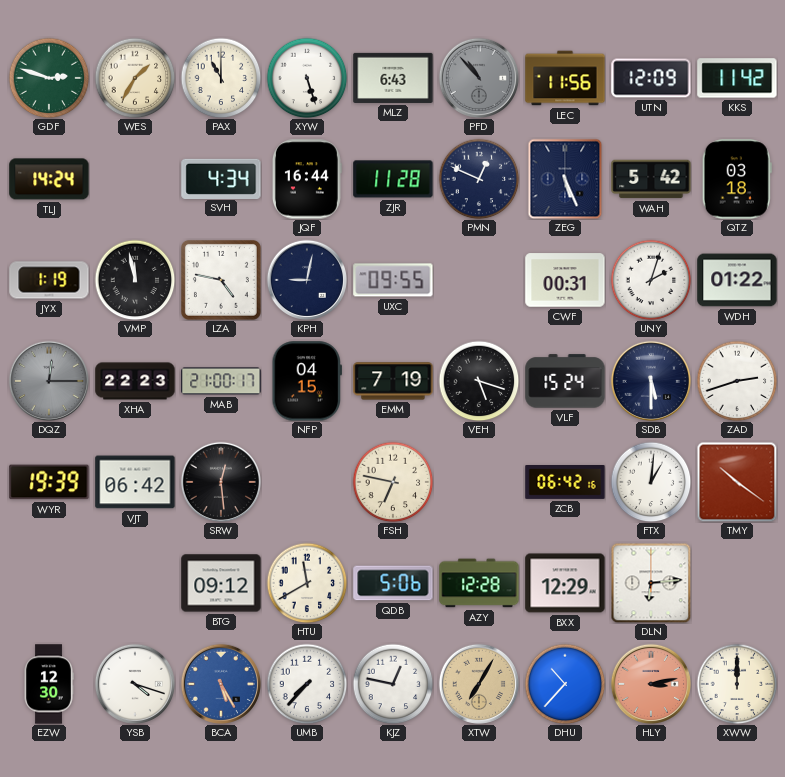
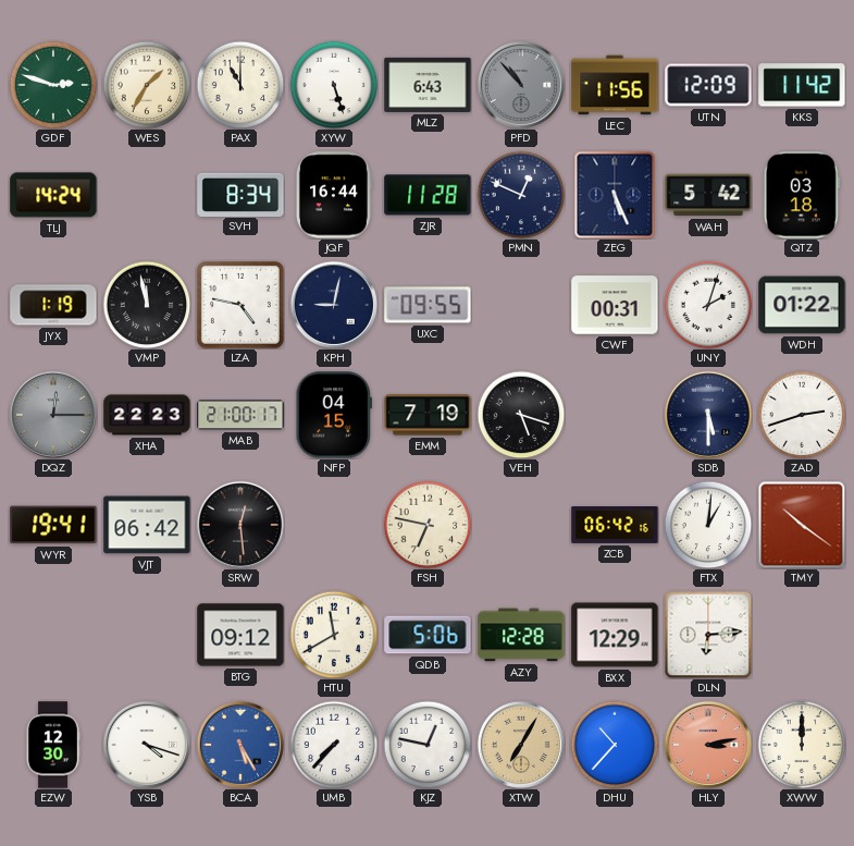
SVH: 4:34 -> 8:34 (240, 194)
VLF: 15:24 -> none (565, 381)
WYR: 19:39 -> 19:41 (53, 525)
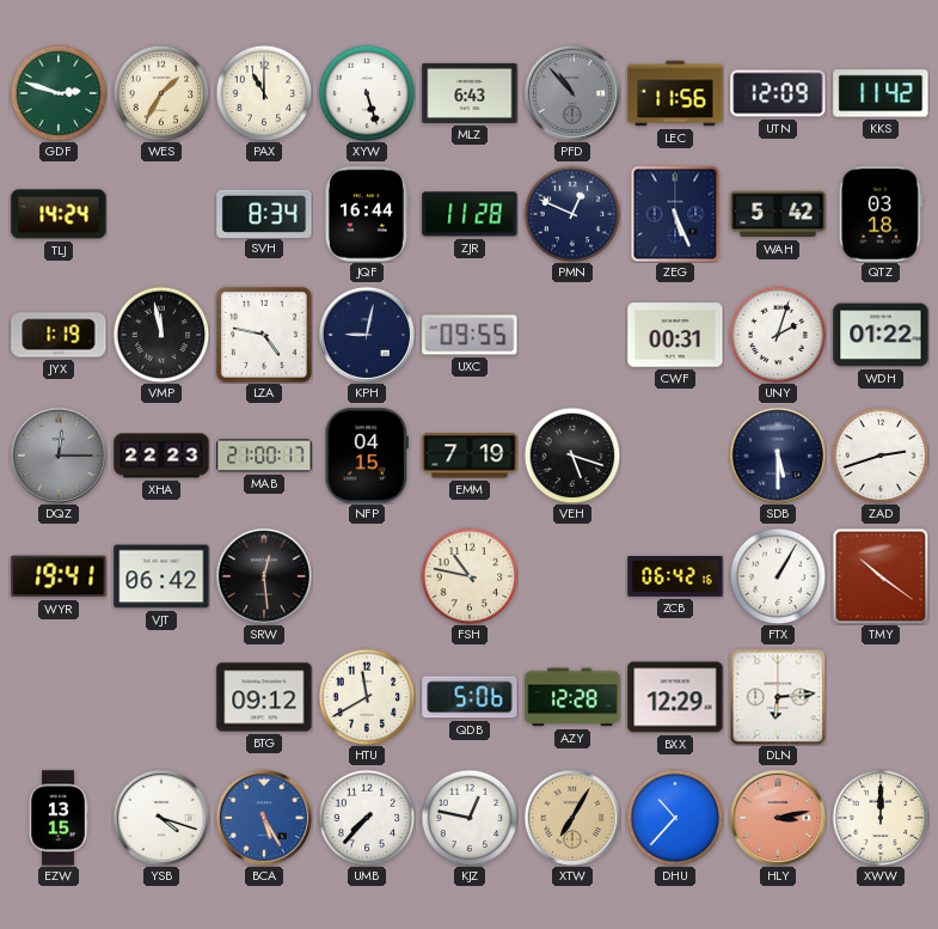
FSH: 6:47 -> 10:47 (470, 576)
FTX: 1:01 -> 1:05 (778, 576)
EZW: 12:30 -> 13:15 (59, 818)
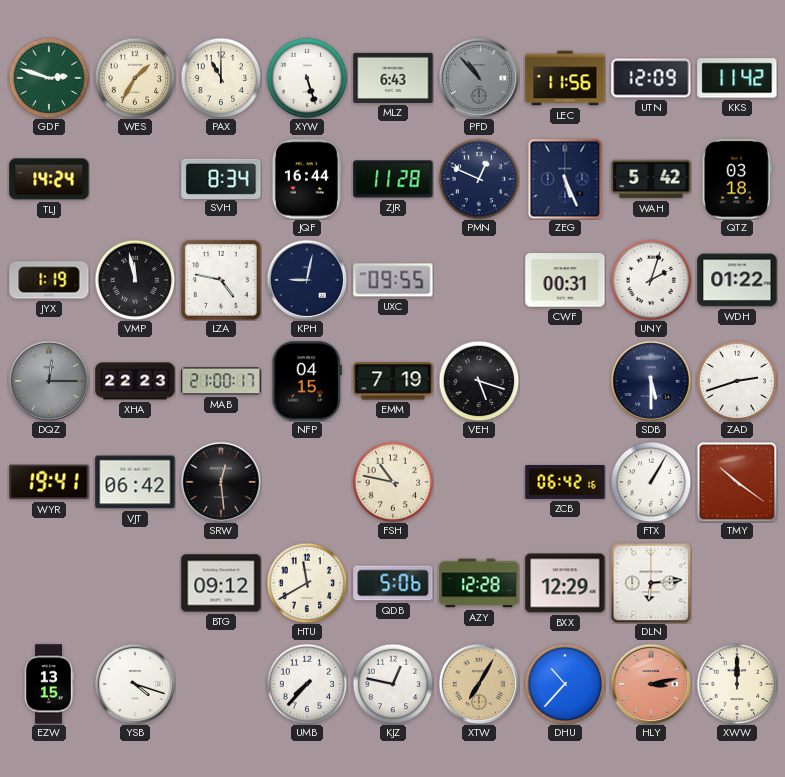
BCA: 5:25 -> none (264, 818)
